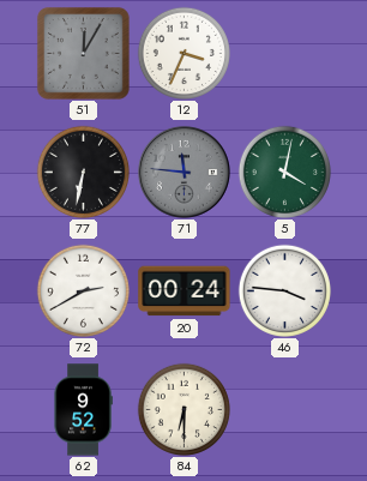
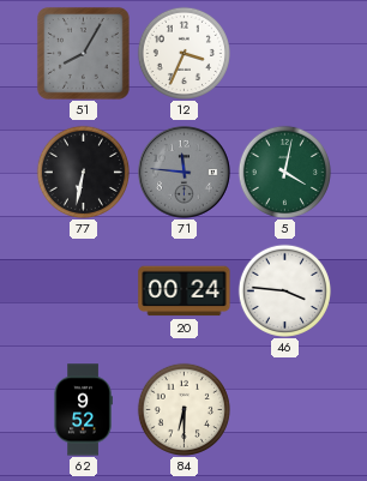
51: 12:05 -> 8:05 (83, 53)
72: 2:40 -> none (83, 290)
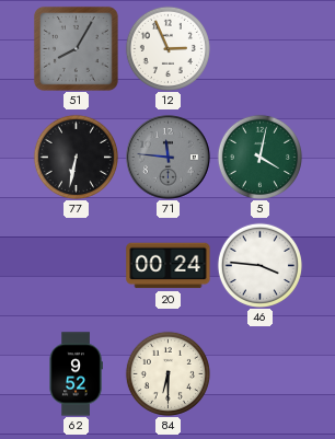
12: 3:34 -> 2:56 (168, 48)
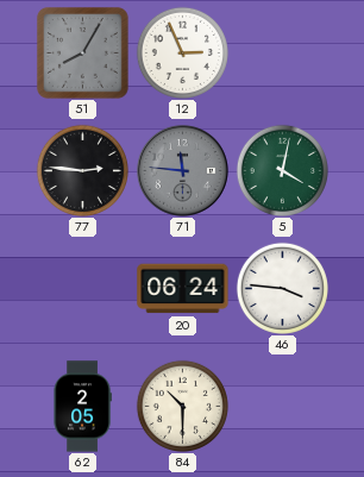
77: 6:32 -> 2:46 (82, 170)
20: 00:24 -> 06:24 (183, 289)
62: 9:52 -> 2:05 (82, 407)
84: 6:30 -> 10:30 (182, 406)
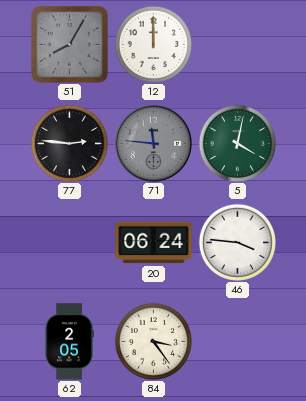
12: 2:56 -> 12:00 (153, 44)
84: 10:30 -> 3:24 (153, 341)
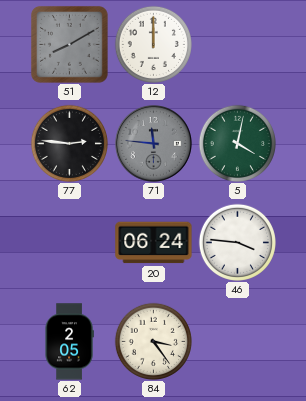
51: 8:05 -> 8:10 (69, 44)
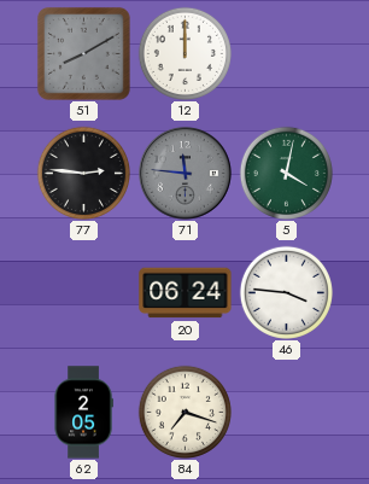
84: 3:24 -> 7:18 (184, 412)
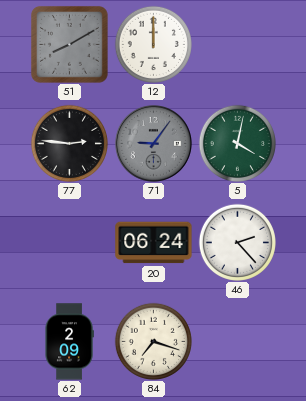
71: 11:46 -> 9:06 (154, 144)
46: 3:46 -> 2:23 (237, 242)
62: 2:05 -> 2:09 (69, 342)
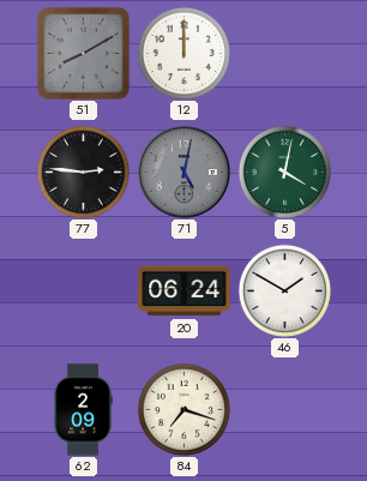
71: 9:06 -> 5:02 (185, 173)
46: 2:23 -> 1:50 (284, 290)
